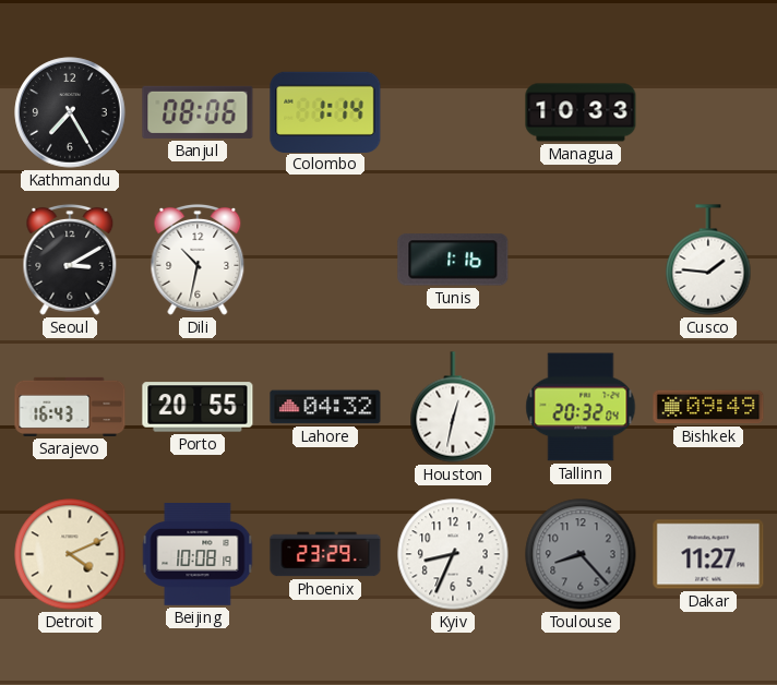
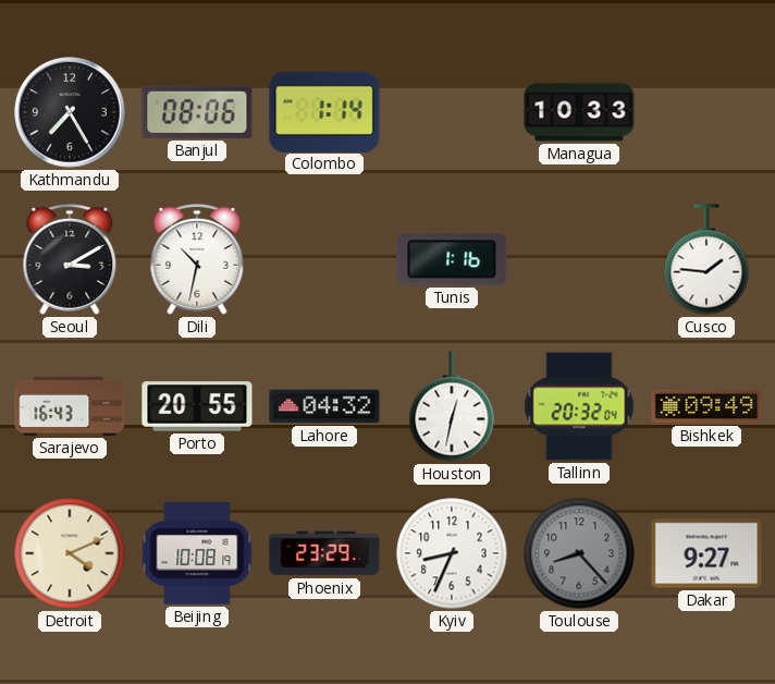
Dakar: 11:27 -> 9:27 (706, 553)
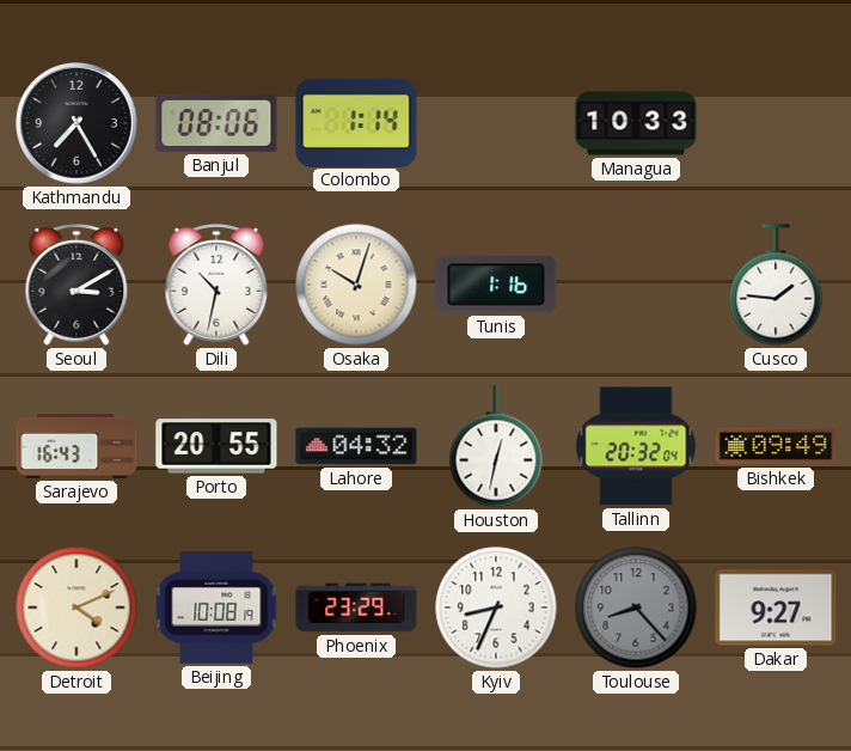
Osaka: none -> 10:03 (356, 285)
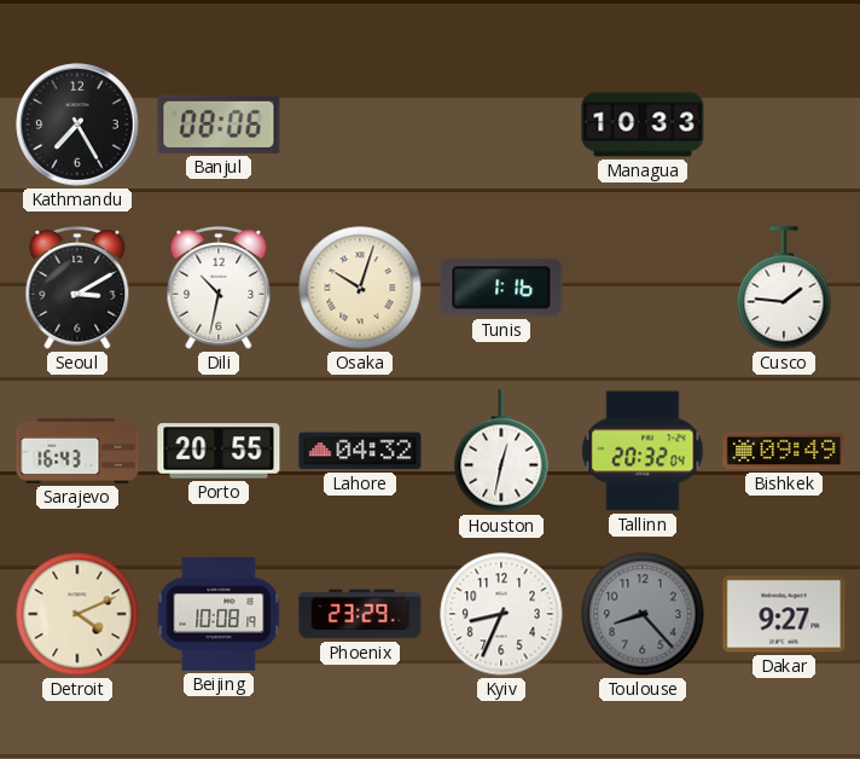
Colombo: 1:14 -> none (356, 122)
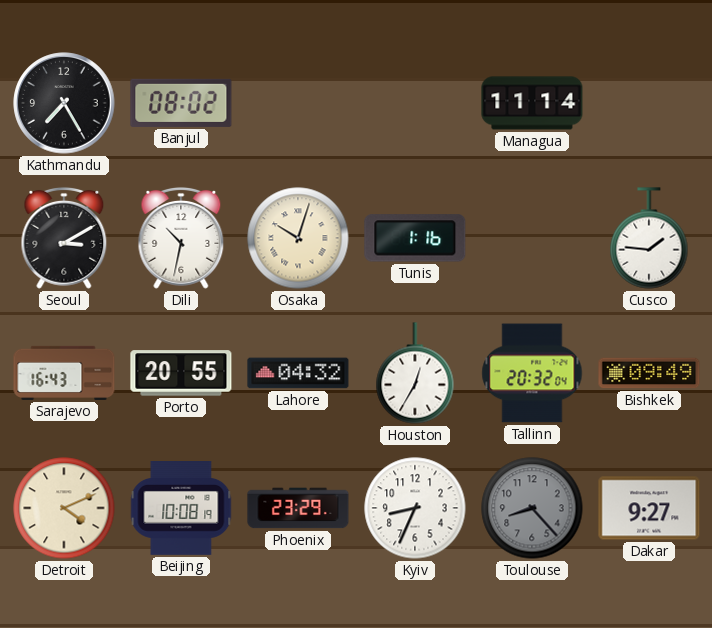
Banjul: 08:06 -> 08:02 (181, 103)
Managua: 10:33 -> 11:14 (532, 103)
Houston: 12:32 -> 12:35 (415, 373)
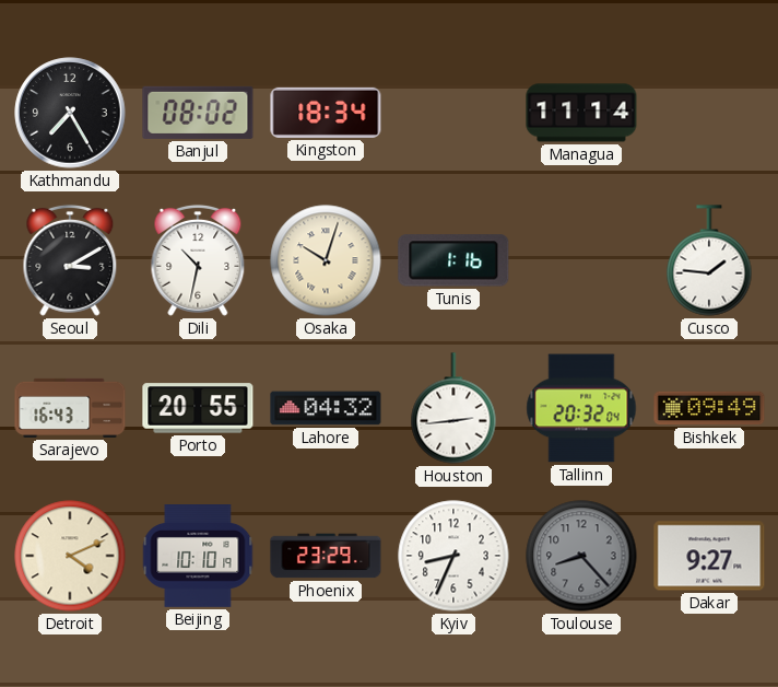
Kingston: none -> 18:34 (326, 113)
Houston: 12:35 -> 2:44 (453, 408)
Beijing: 10:08 -> 10:10 (198, 557)
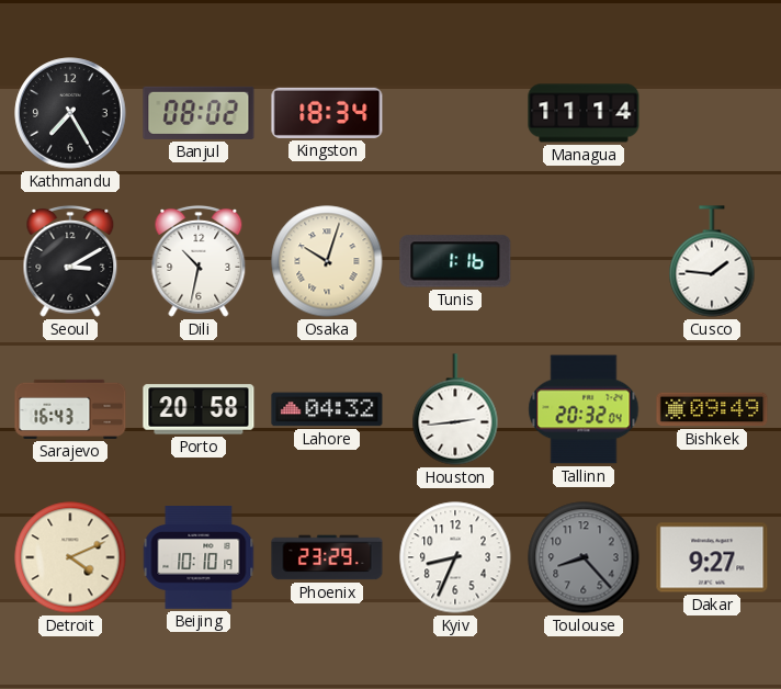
Porto: 20:55 -> 20:58 (199, 409)
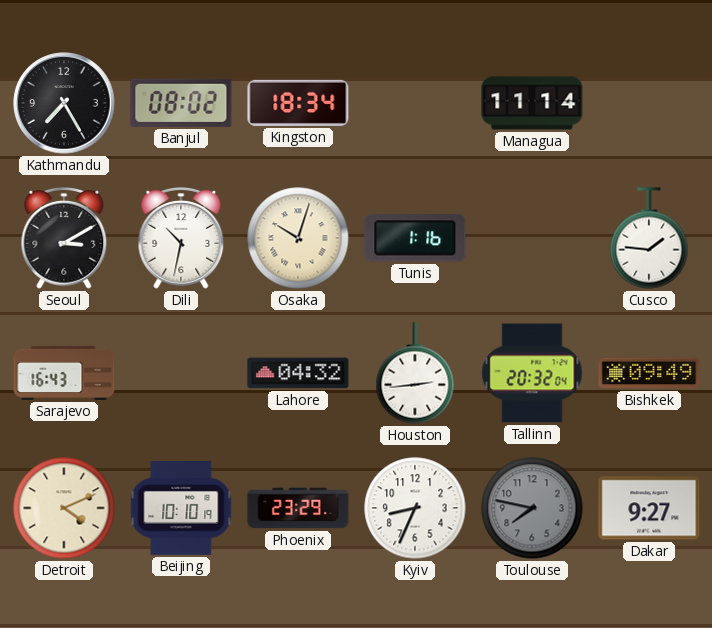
Porto: 20:58 -> none (199, 409)
Toulouse: 8:23 -> 7:47 (532, 508)
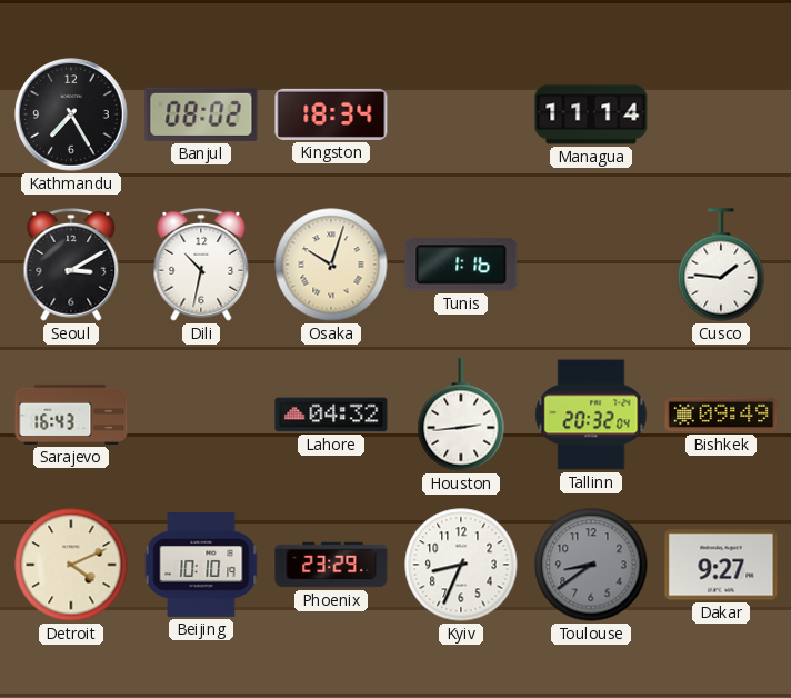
Toulouse: 7:47 -> 8:39 (591, 565)
